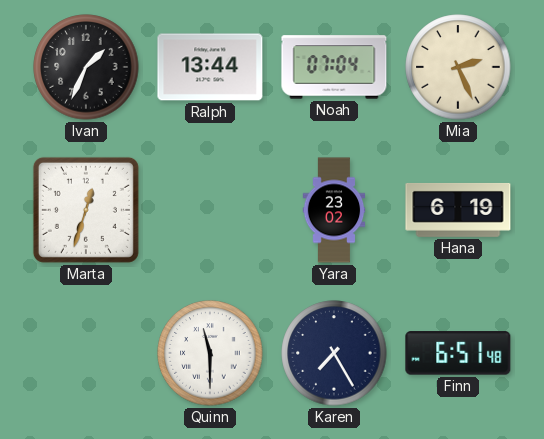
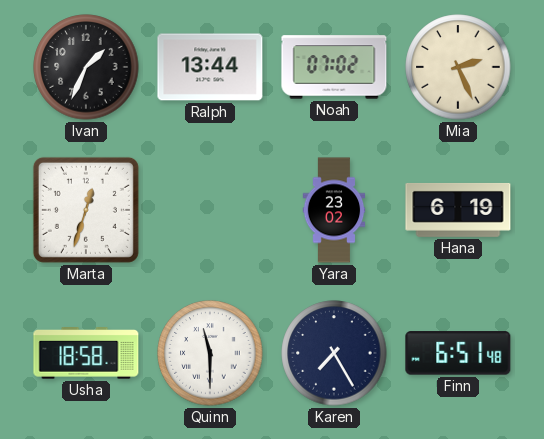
Noah: 07:04 -> 07:02 (334, 67)
Usha: none -> 18:58 (86, 353)
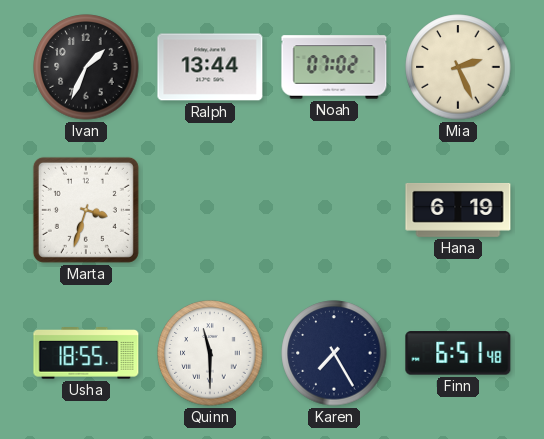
Marta: 12:33 -> 3:33 (86, 210)
Yara: 23:02 -> none (334, 210)
Usha: 18:58 -> 18:55 (86, 353)
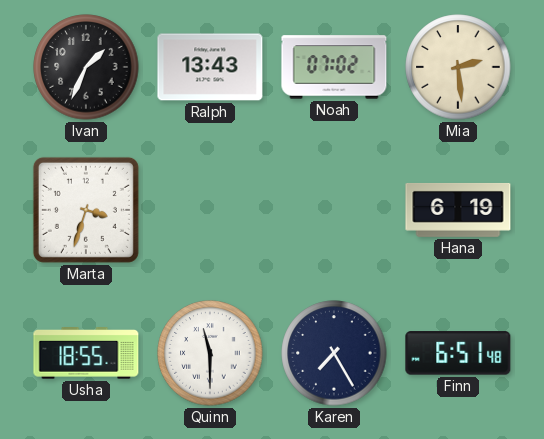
Ralph: 13:44 -> 13:43 (210, 67)
Mia: 2:26 -> 2:29 (458, 67)
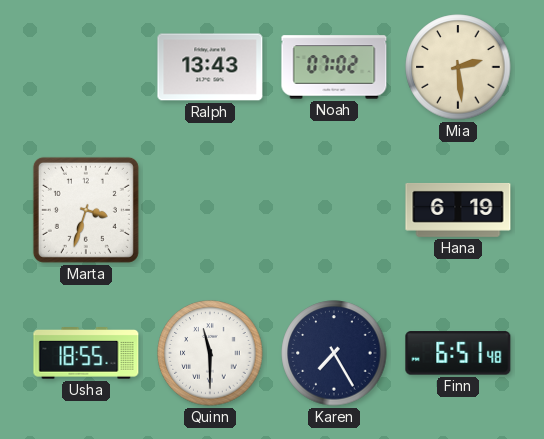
Ivan: 1:34 -> none (86, 67)
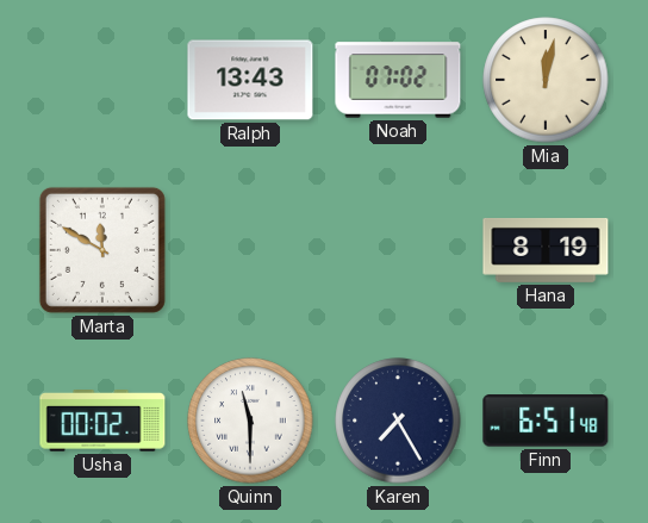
Mia: 2:29 -> 12:02 (546, 80)
Marta: 3:33 -> 11:50 (102, 250)
Hana: 6:19 -> 8:19 (546, 250)
Usha: 18:55 -> 00:02 (102, 421)
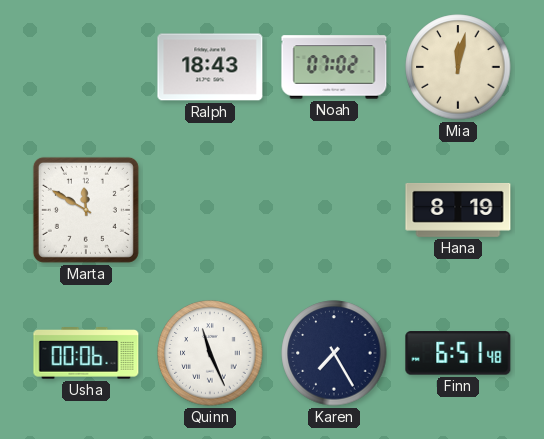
Ralph: 13:43 -> 18:43 (210, 67)
Usha: 00:02 -> 00:06 (86, 353)
Quinn: 11:30 -> 11:26 (210, 353)
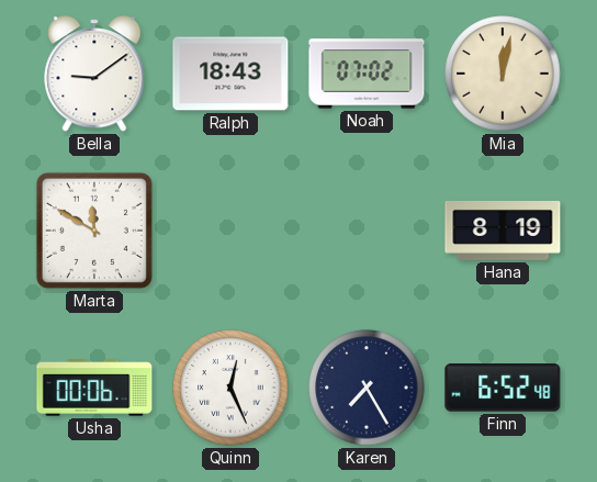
Bella: none -> 9:09 (94, 74)
Quinn: 11:26 -> 12:26 (230, 388)
Finn: 6:51 -> 6:52 (503, 388)
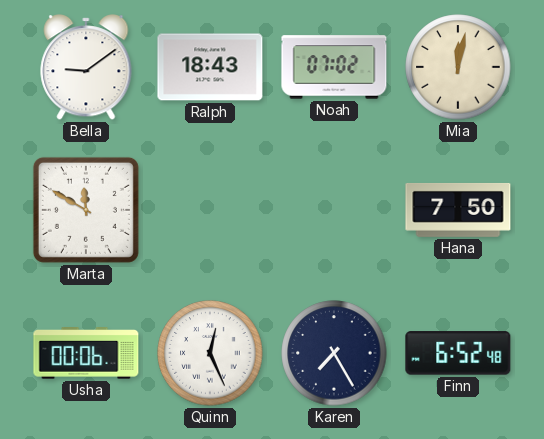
Hana: 8:19 -> 7:50 (458, 210)
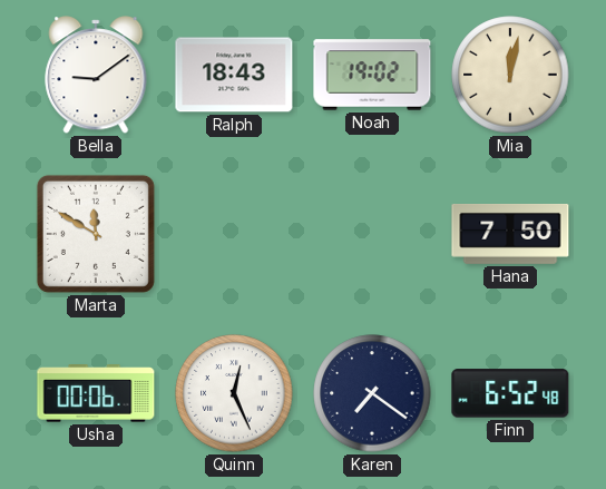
Noah: 07:02 -> 19:02 (372, 75)
Karen: 7:25 -> 7:21 (372, 393)
